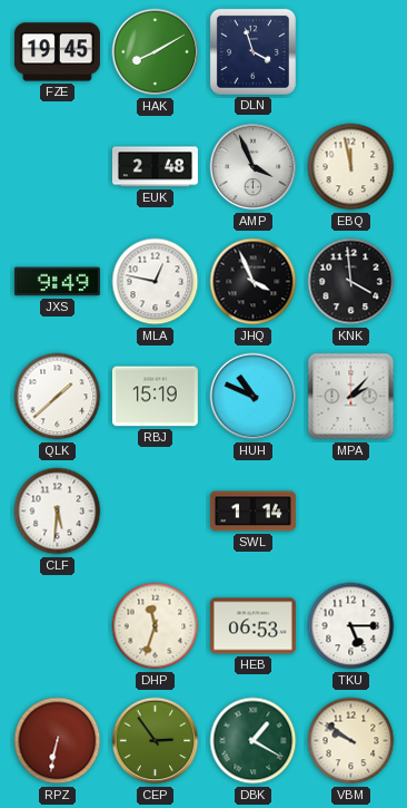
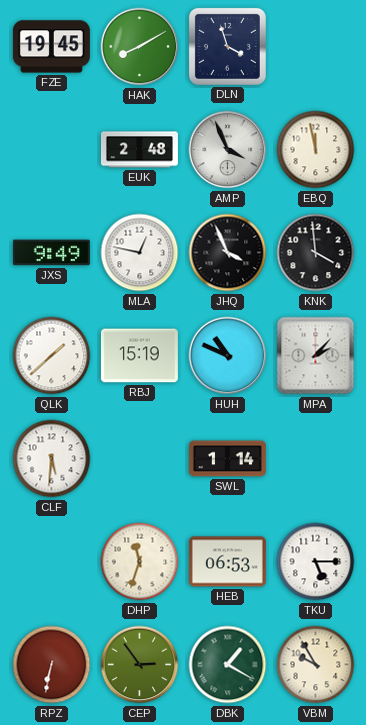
VBM: 9:51 -> 9:55 (316, 665)
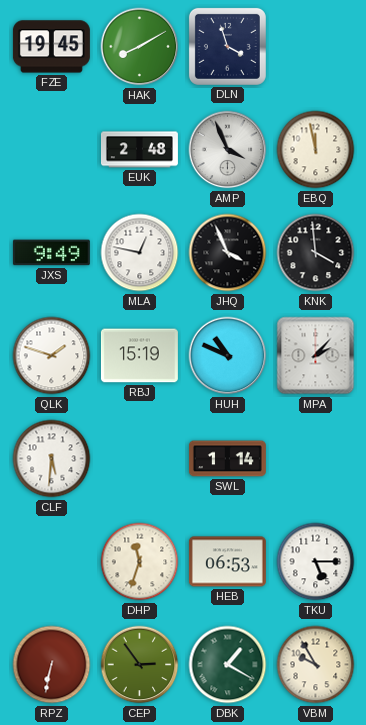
QLK: 1:38 -> 1:48 (52, 356)
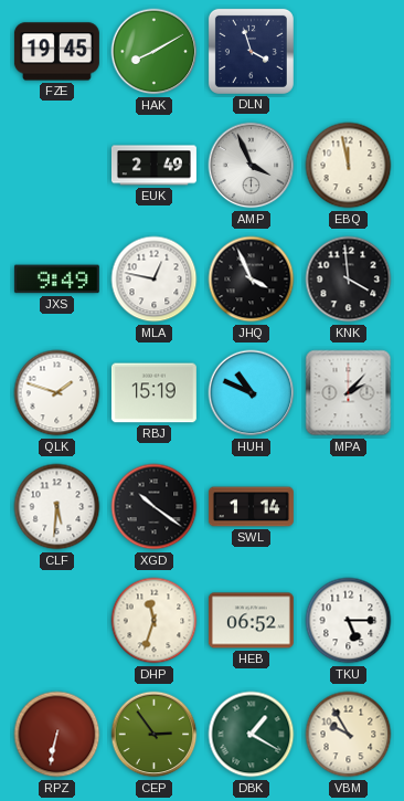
EUK: 2:48 -> 2:49 (153, 166)
XGD: none -> 10:21 (155, 507)
HEB: 06:53 -> 06:52 (251, 621)
